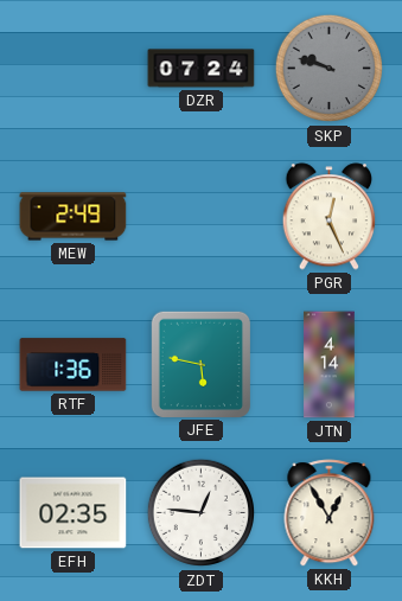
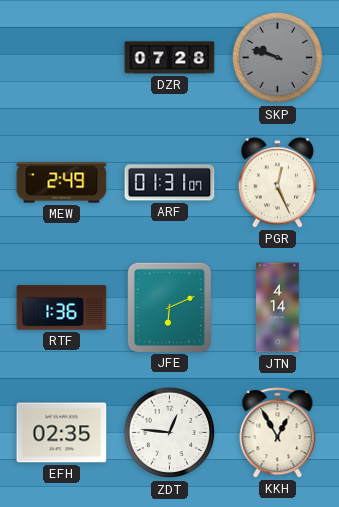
DZR: 07:24 -> 07:28 (170, 58)
ARF: none -> 01:31 (170, 183)
JFE: 5:47 -> 6:11 (169, 307)
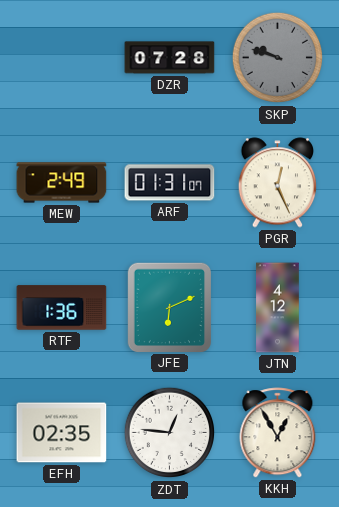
JTN: 4:14 -> 4:12 (278, 308)
